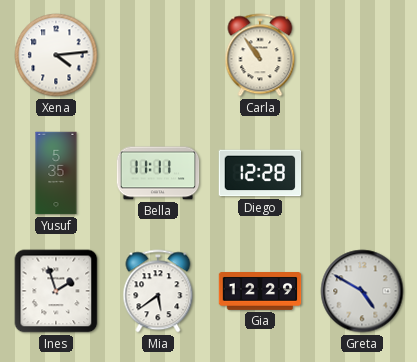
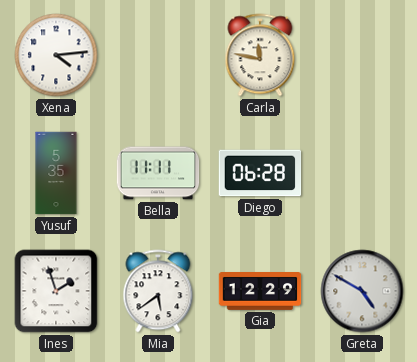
Carla: 10:54 -> 11:47 (260, 55)
Diego: 12:28 -> 06:28 (260, 173)
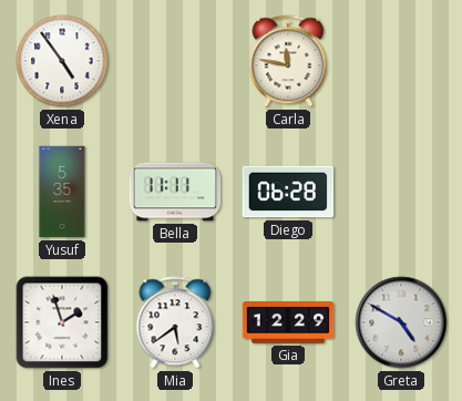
Xena: 4:14 -> 4:54 (62, 61)
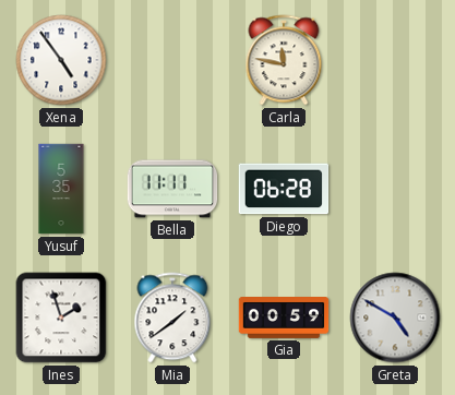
Mia: 5:39 -> 1:39 (172, 318)
Gia: 12:29 -> 00:59 (284, 319)
